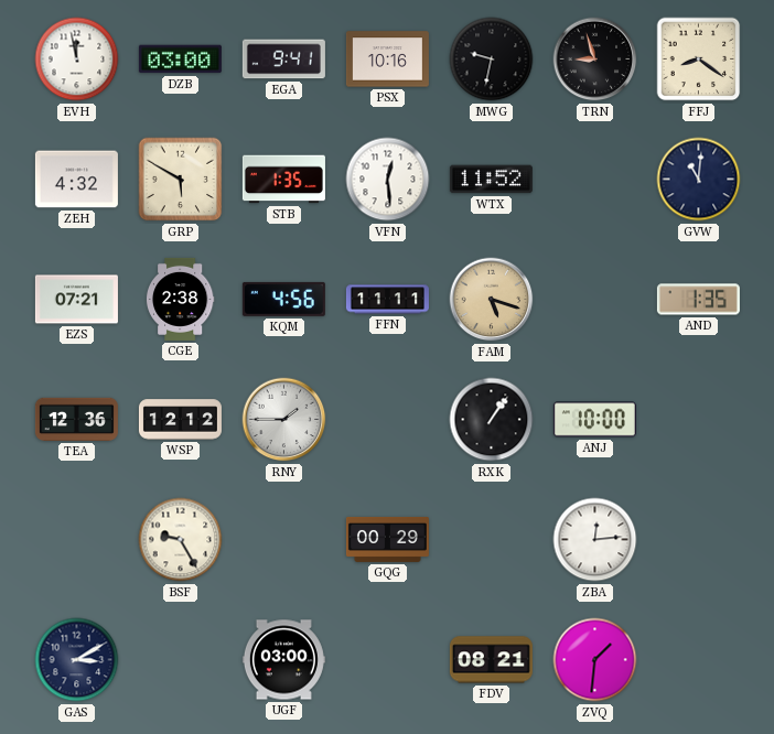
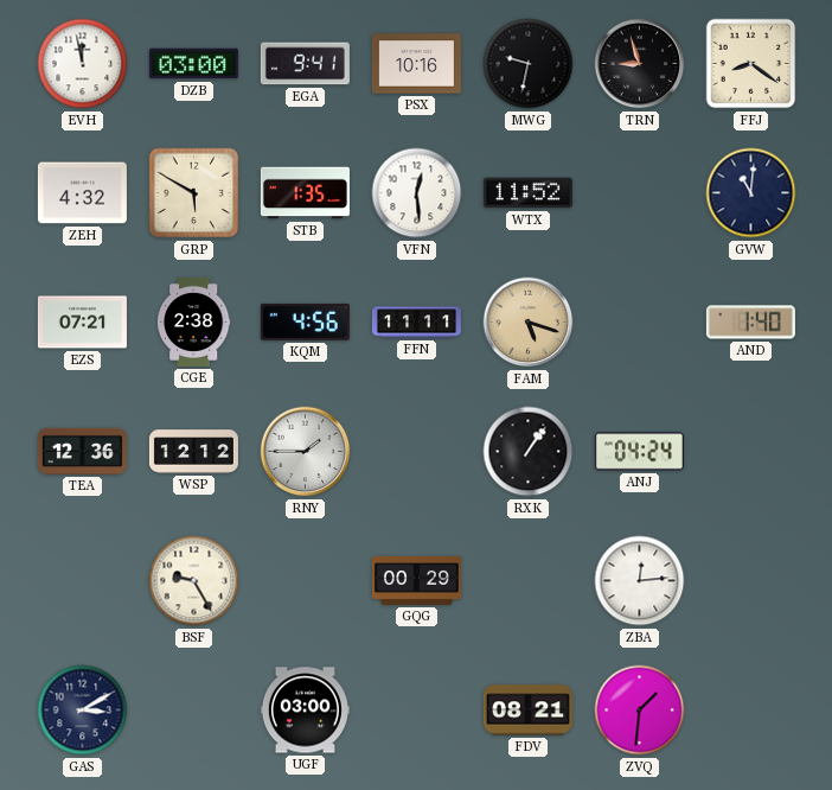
AND: 1:35 -> 1:40 (750, 323)
ANJ: 10:00 -> 04:24 (639, 452)
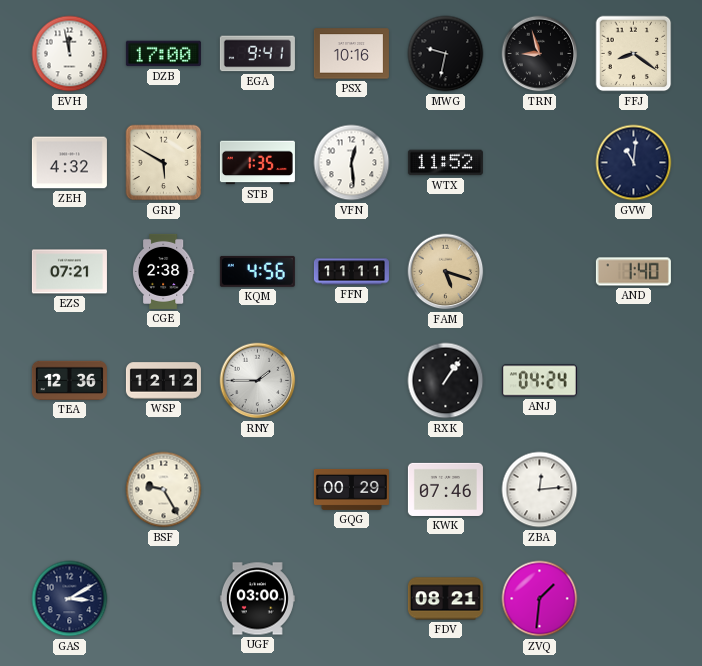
DZB: 03:00 -> 17:00 (163, 54)
KWK: none -> 07:46 (445, 489)
